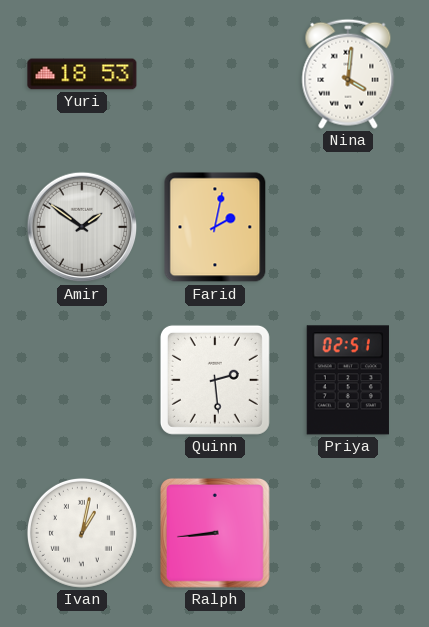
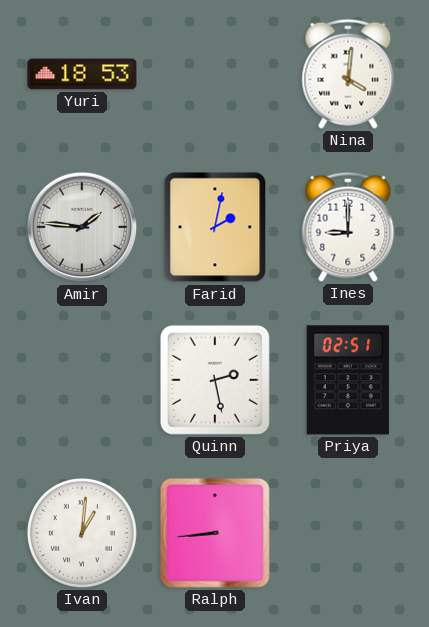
Amir: 1:51 -> 1:46 (82, 227)
Ines: none -> 9:00 (348, 227)
Quinn: 2:29 -> 2:28 (215, 380)
Ivan: 1:02 -> 1:01 (82, 533)
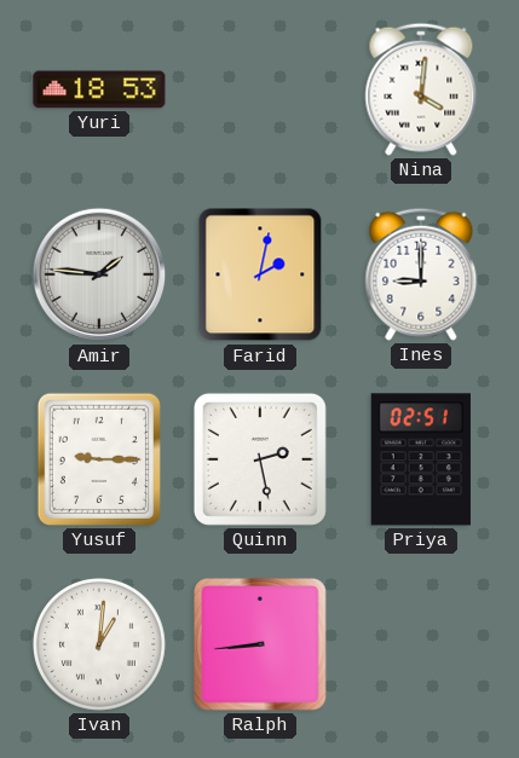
Yusuf: none -> 9:15 (99, 459)
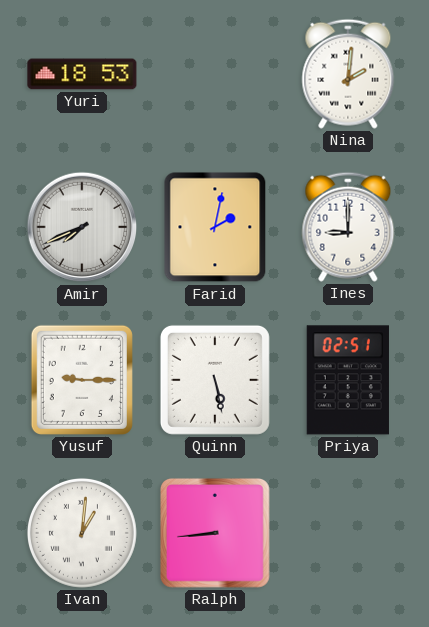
Nina: 4:01 -> 2:01 (348, 74)
Amir: 1:46 -> 7:41 (82, 227)
Quinn: 2:28 -> 5:28 (215, 380)
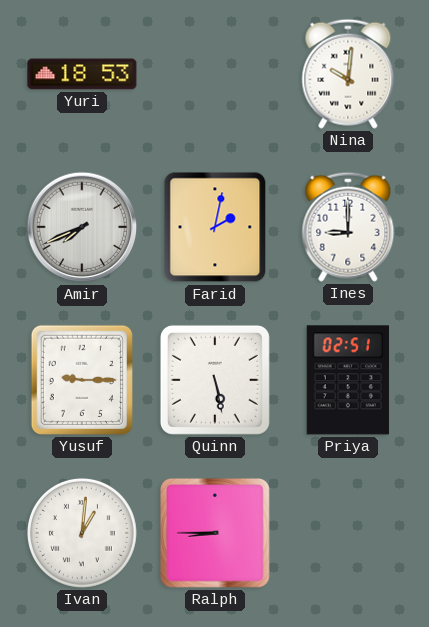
Nina: 2:01 -> 10:01 (348, 74)
Ralph: 8:44 -> 8:45 (215, 533)
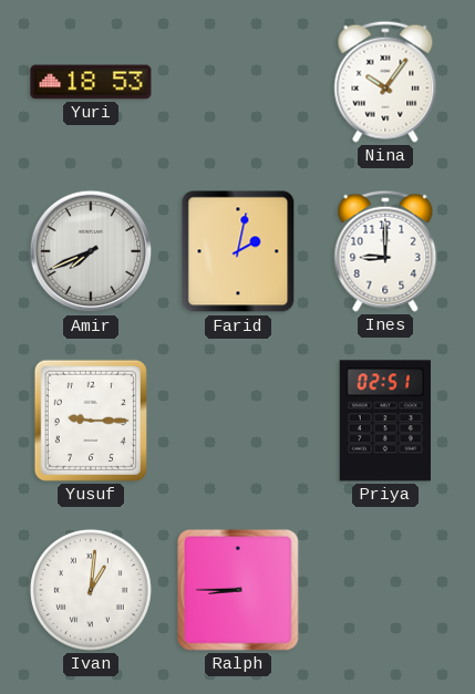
Nina: 10:01 -> 10:06 (385, 82)
Quinn: 5:28 -> none (215, 380)
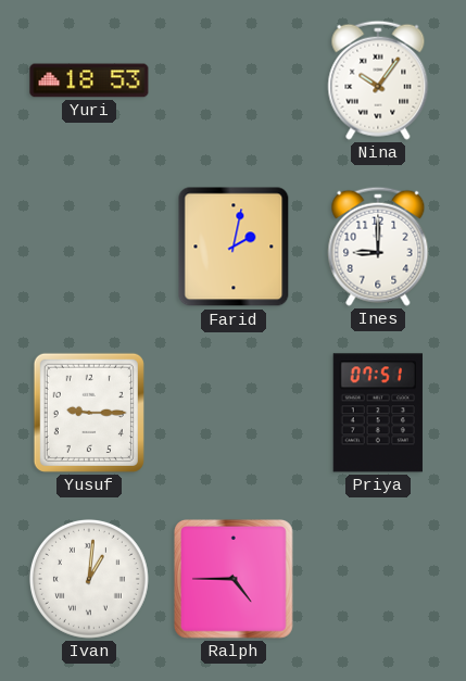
Amir: 7:41 -> none (91, 251)
Priya: 02:51 -> 07:51 (378, 413)
Ralph: 8:45 -> 4:45 (234, 579)
